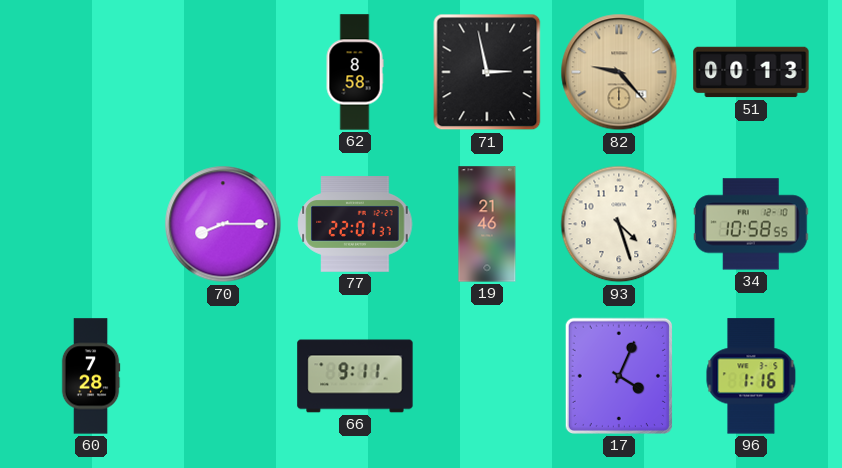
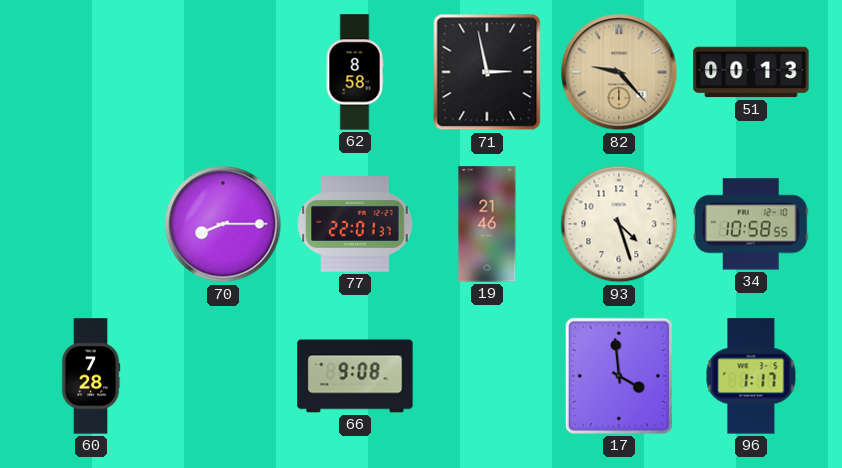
66: 9:11 -> 9:08 (355, 376)
17: 4:04 -> 3:59 (619, 376)
96: 1:16 -> 1:17 (751, 376)
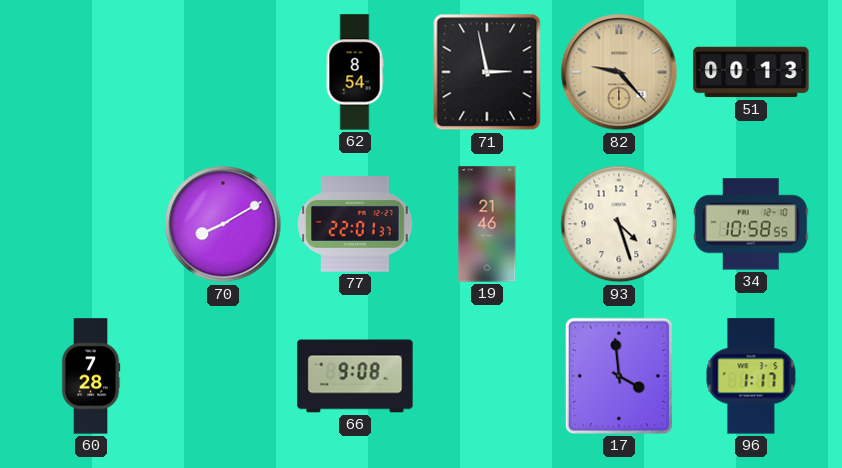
62: 8:58 -> 8:54 (355, 72)
70: 8:15 -> 8:10 (223, 224)
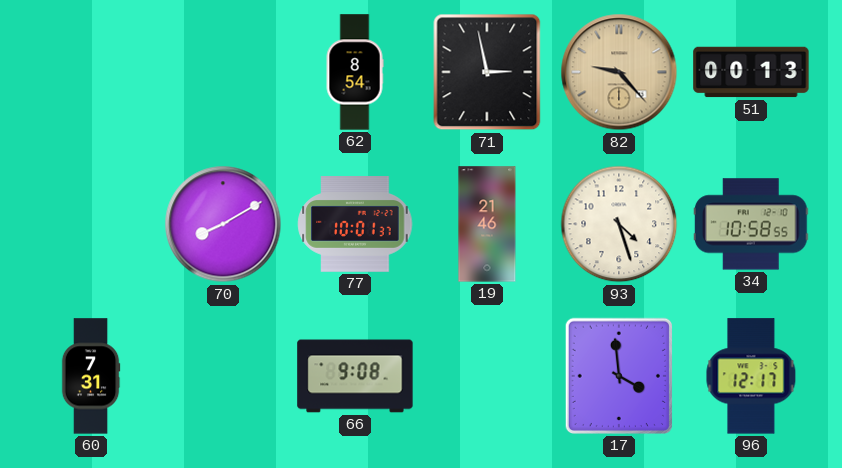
77: 22:01 -> 10:01 (355, 224)
60: 7:28 -> 7:31 (91, 376)
96: 1:17 -> 12:17 (751, 376)
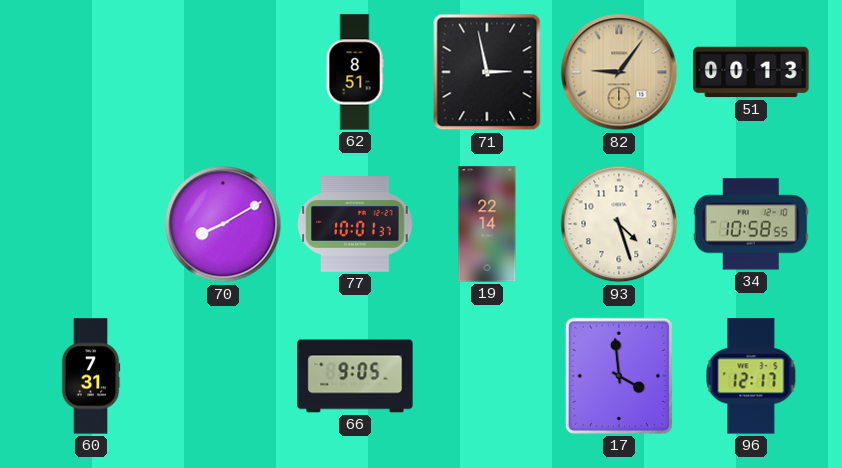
62: 8:54 -> 8:51 (355, 72)
82: 9:23 -> 9:06 (619, 72)
19: 21:46 -> 22:14 (487, 224)
66: 9:08 -> 9:05 (355, 376)
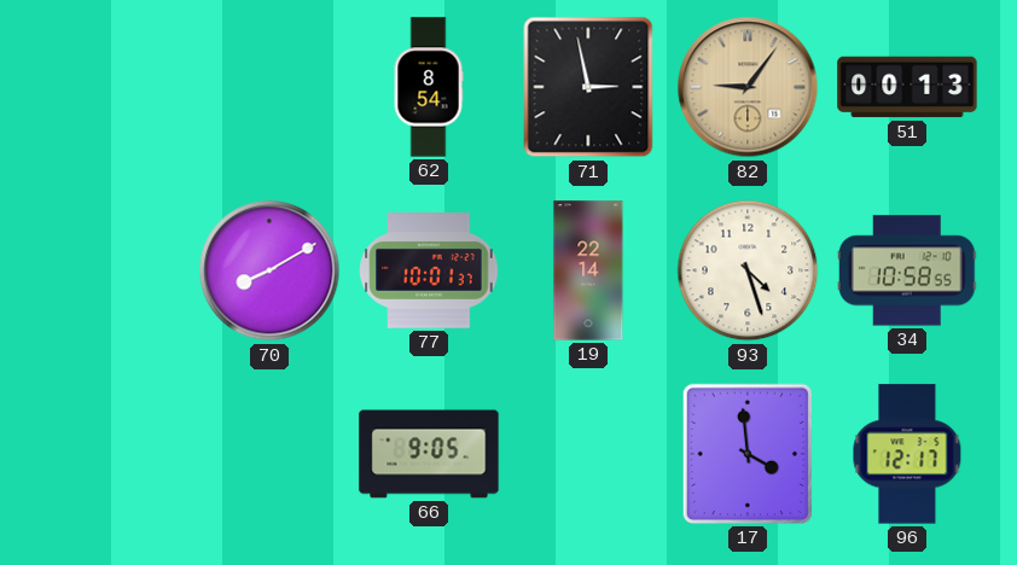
62: 8:51 -> 8:54 (429, 87)
60: 7:31 -> none (91, 376)
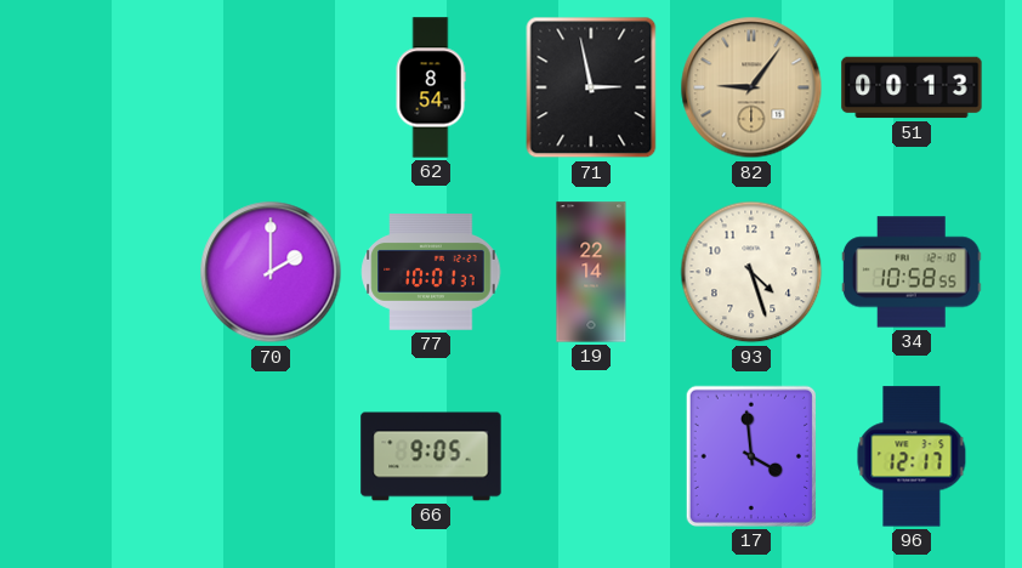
70: 8:10 -> 2:00 (271, 272)
